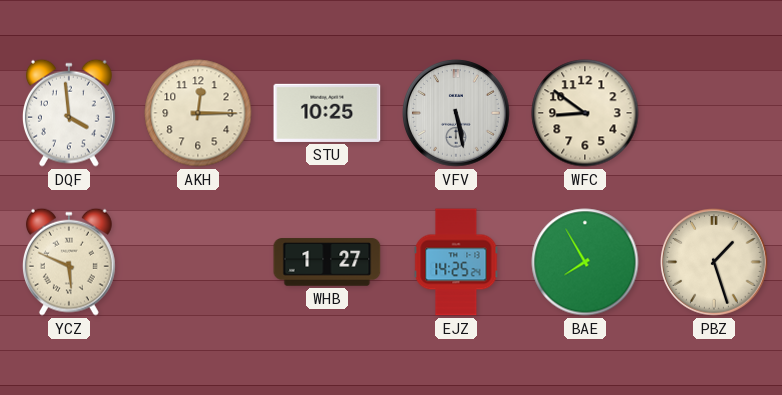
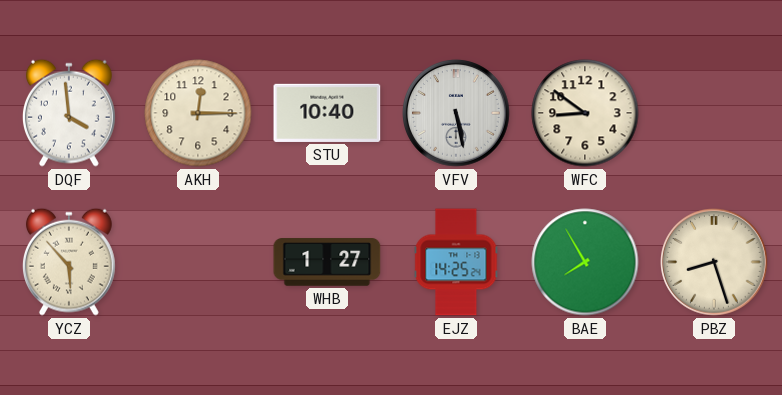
STU: 10:25 -> 10:40 (327, 113)
YCZ: 5:49 -> 5:53 (69, 262)
PBZ: 1:27 -> 8:27 (714, 262)
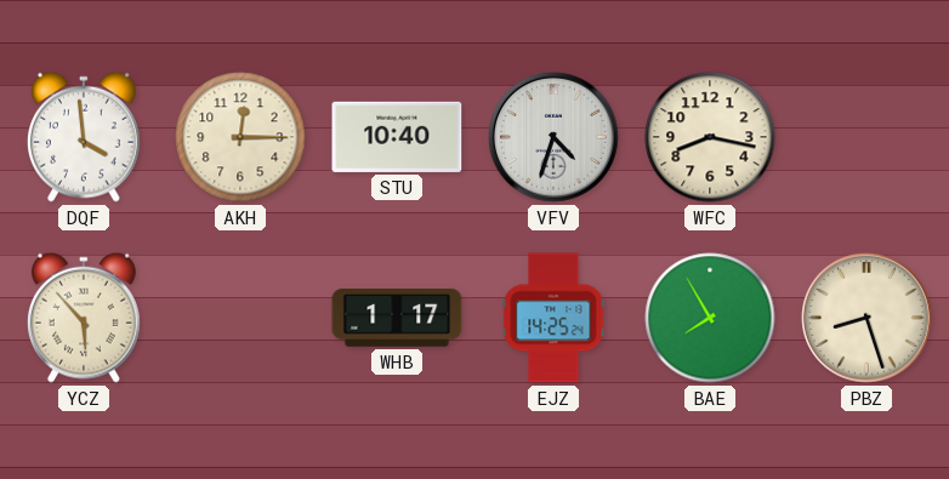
VFV: 5:28 -> 4:33 (553, 137)
WFC: 8:51 -> 8:17 (710, 137)
WHB: 1:27 -> 1:17 (397, 318)
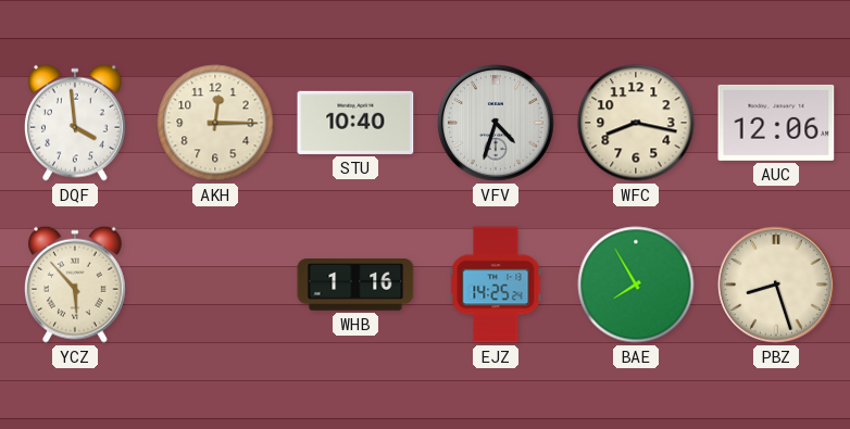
AUC: none -> 12:06 (776, 123)
WHB: 1:17 -> 1:16 (355, 285)
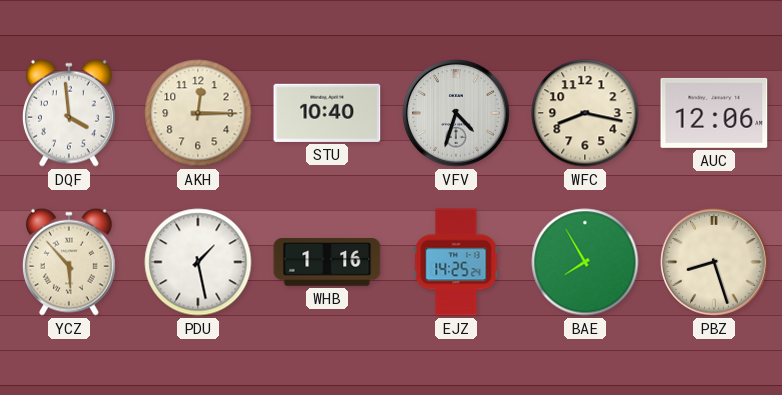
PDU: none -> 1:28 (198, 262)
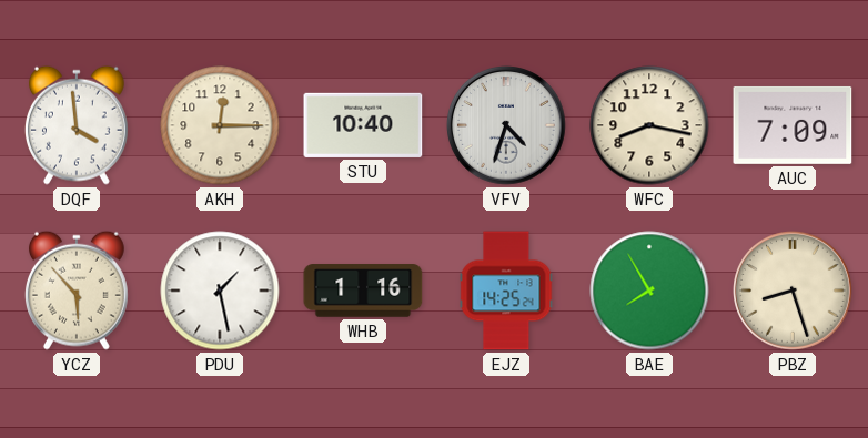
AUC: 12:06 -> 7:09 (793, 125)
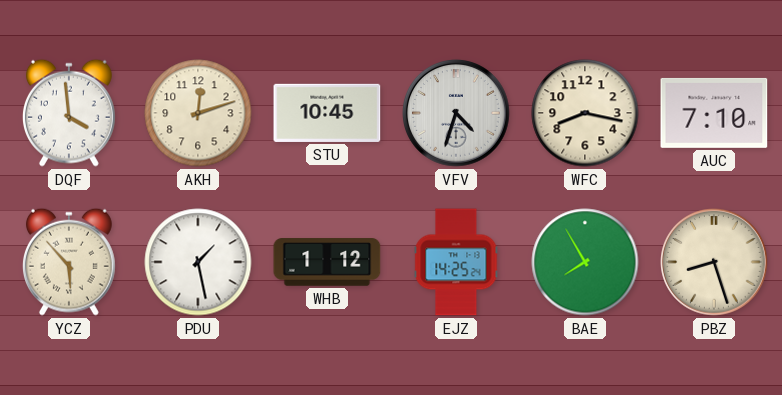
AKH: 12:15 -> 12:12 (198, 113)
STU: 10:40 -> 10:45 (327, 113)
AUC: 7:09 -> 7:10 (714, 113)
WHB: 1:16 -> 1:12 (327, 262)
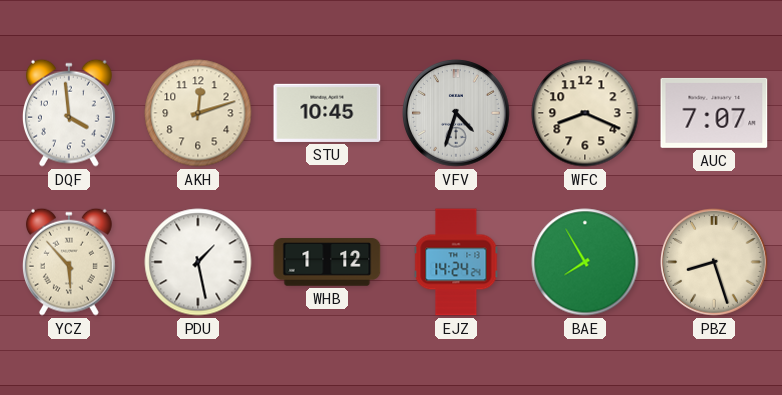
WFC: 8:17 -> 8:19 (585, 113)
AUC: 7:10 -> 7:07 (714, 113)
EJZ: 14:25 -> 14:24 (456, 262)
